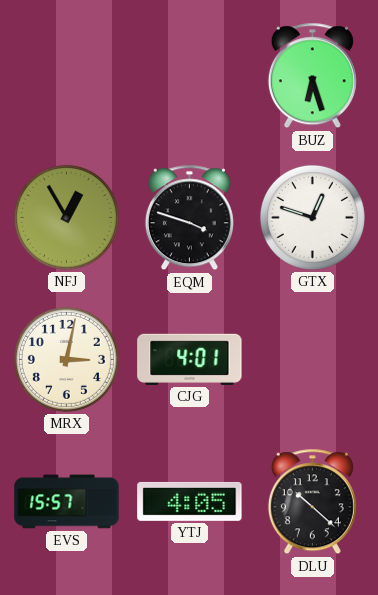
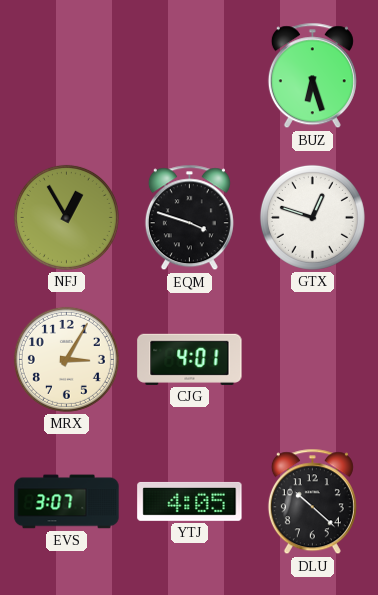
MRX: 3:02 -> 3:05 (66, 359)
EVS: 15:57 -> 3:07 (67, 502)
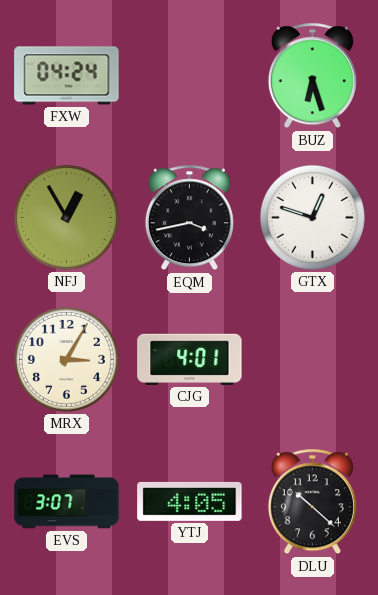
FXW: none -> 04:24 (67, 76)
EQM: 3:48 -> 3:43 (189, 218)
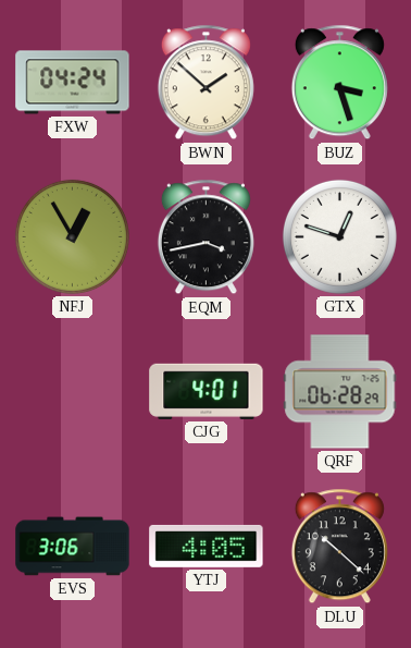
BWN: none -> 1:52 (205, 83)
BUZ: 6:27 -> 3:27 (339, 83)
MRX: 3:05 -> none (66, 359)
QRF: none -> 06:28 (340, 392)
EVS: 3:07 -> 3:06 (73, 547)
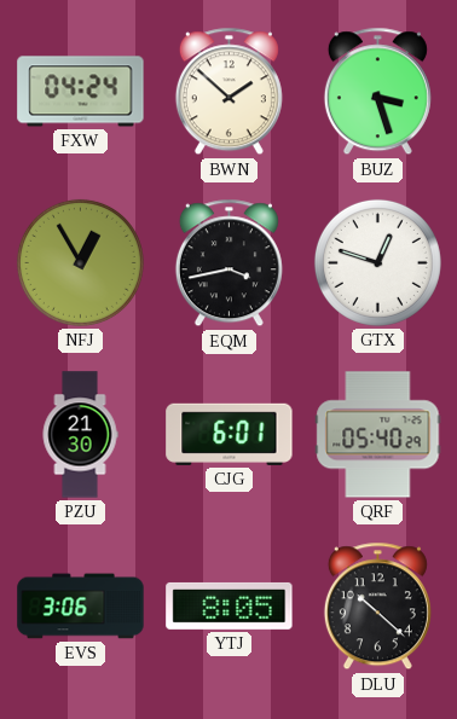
PZU: none -> 21:30 (80, 435)
CJG: 4:01 -> 6:01 (230, 434)
QRF: 06:28 -> 05:40 (378, 435)
YTJ: 4:05 -> 8:05 (230, 605)
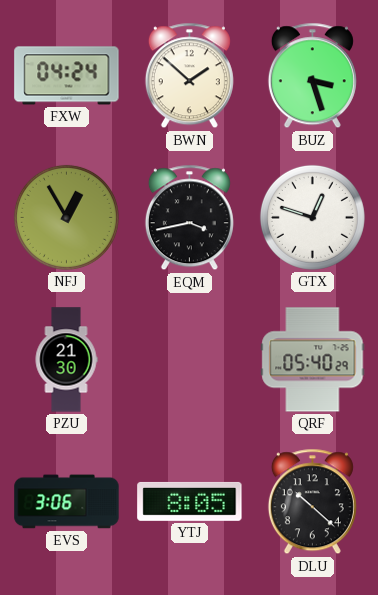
CJG: 6:01 -> none (230, 434)
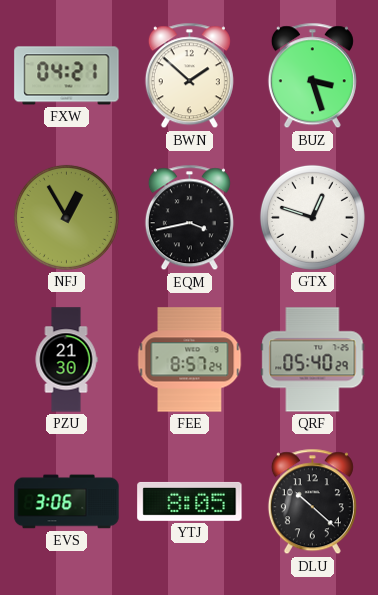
FXW: 04:24 -> 04:21 (67, 76)
FEE: none -> 8:57 (190, 360)
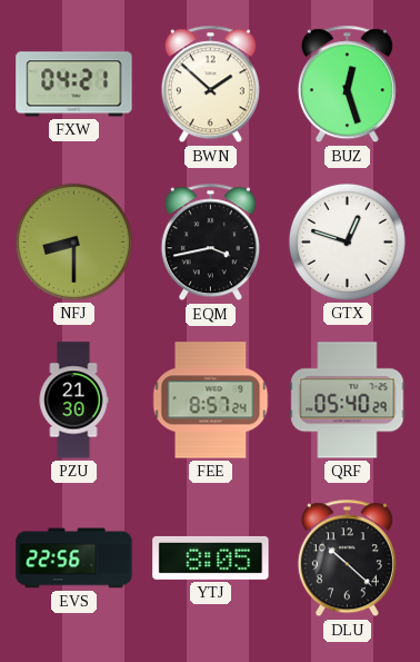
BUZ: 3:27 -> 12:27 (347, 85)
NFJ: 12:55 -> 8:30 (73, 241)
EVS: 3:06 -> 22:56 (74, 559)
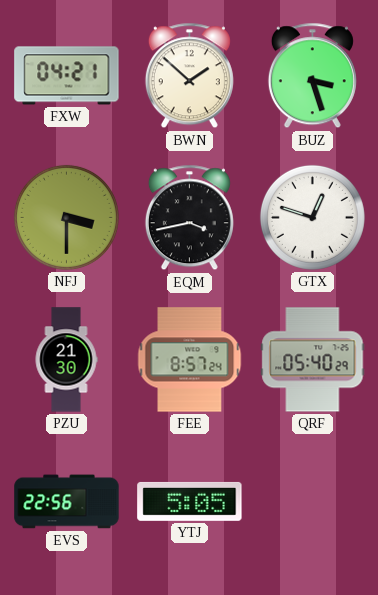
BUZ: 12:27 -> 3:27 (312, 76)
NFJ: 8:30 -> 3:30 (66, 217)
YTJ: 8:05 -> 5:05 (190, 501)
DLU: 10:22 -> none (347, 559)
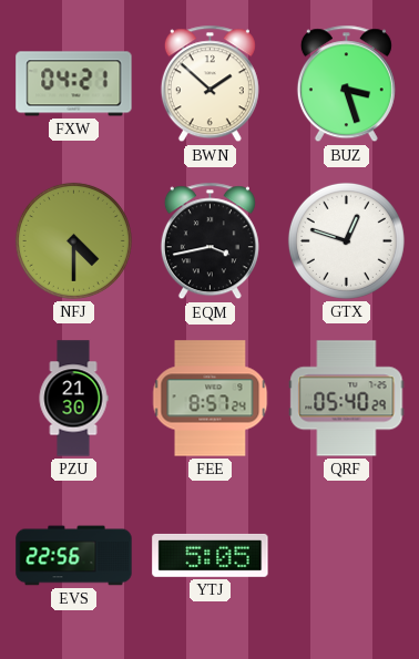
NFJ: 3:30 -> 4:30 (73, 240)
